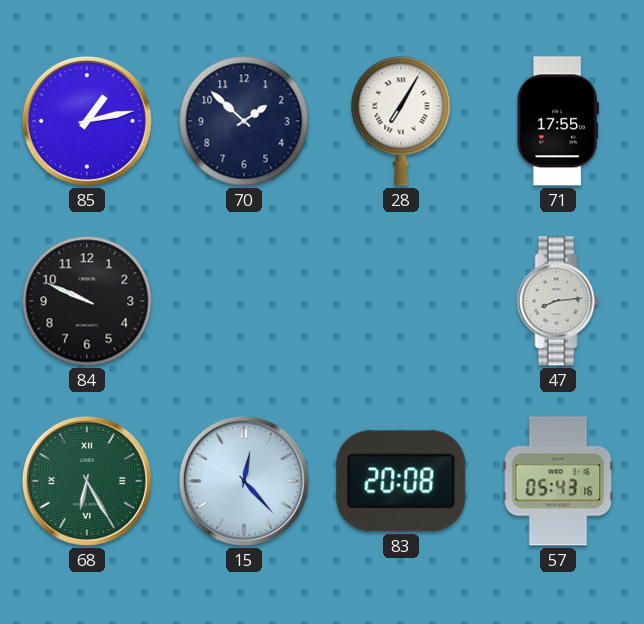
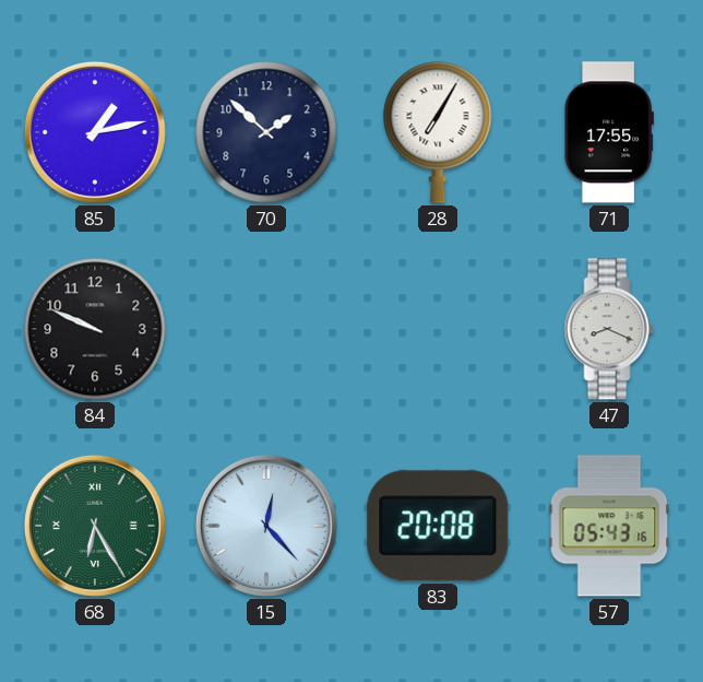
47: 8:14 -> 8:19 (609, 329)
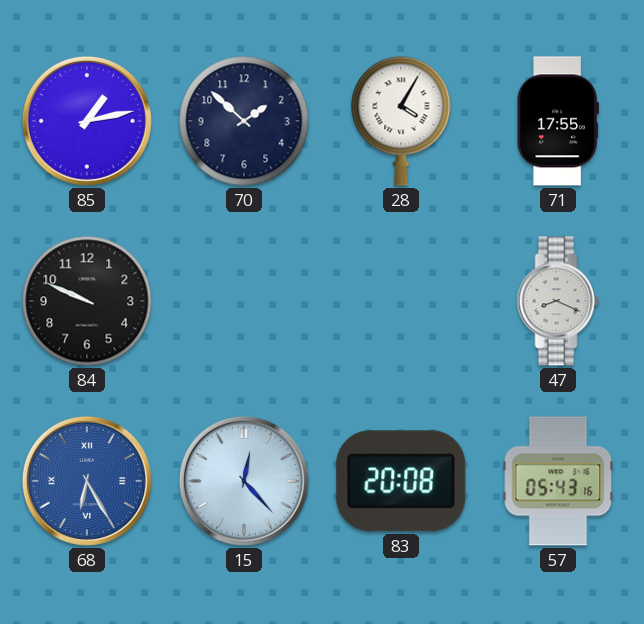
28: 7:05 -> 4:05 (401, 121)
68 dial: green -> blue (87, 481)
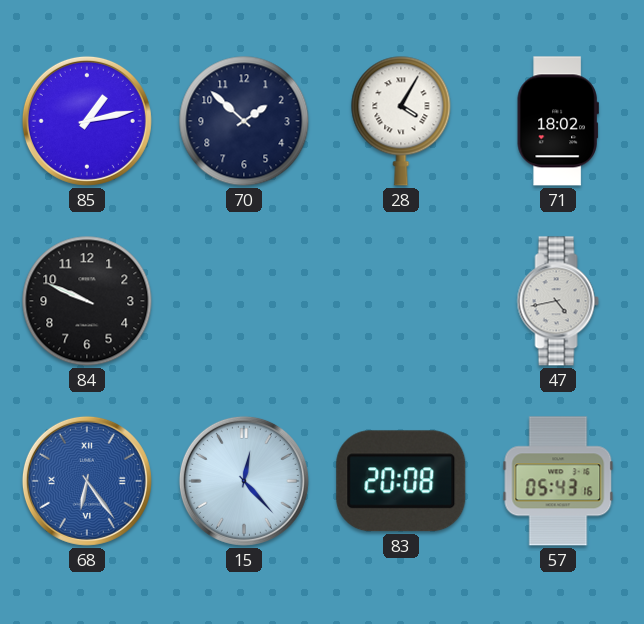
71: 17:55 -> 18:02 (558, 121)
47: 8:19 -> 4:43 (558, 301)
68: 6:25 -> 6:24 (87, 481)
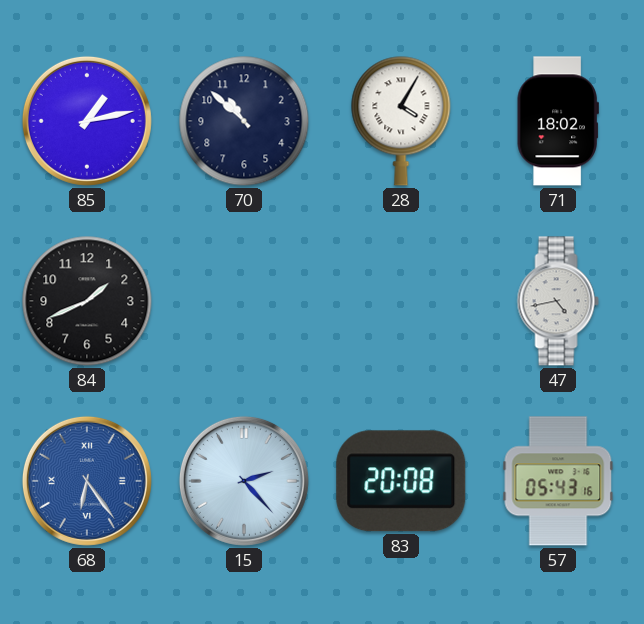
70: 1:52 -> 10:52 (244, 121)
84: 9:49 -> 1:41 (87, 301)
15: 12:23 -> 2:23 (244, 481)
